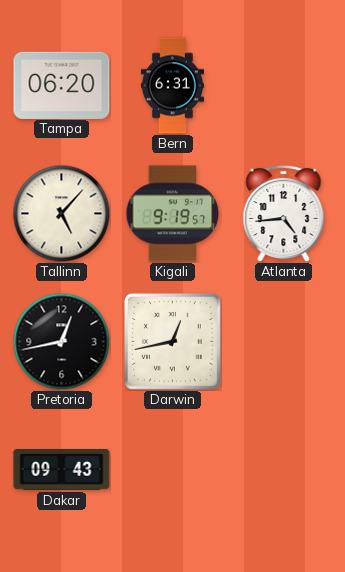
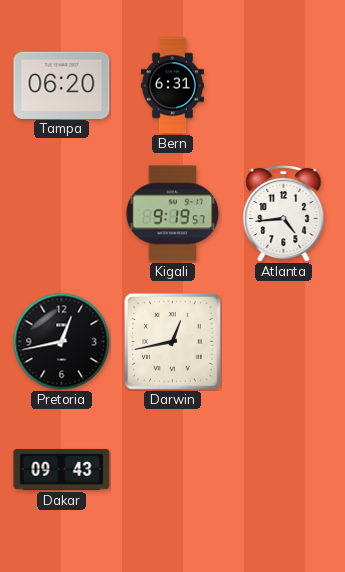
Tallinn: 5:07 -> none (61, 213)
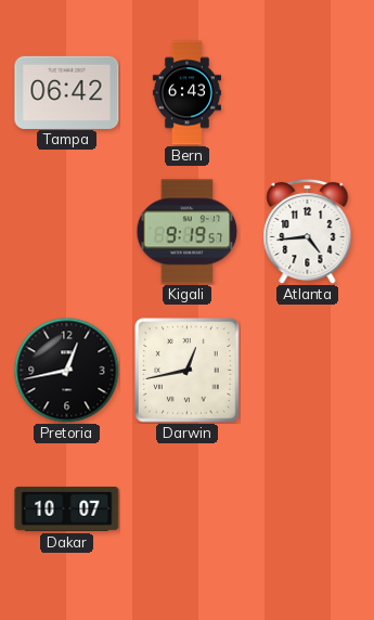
Tampa: 06:20 -> 06:42 (67, 92)
Bern: 6:31 -> 6:43 (186, 93)
Dakar: 09:43 -> 10:07 (67, 509)
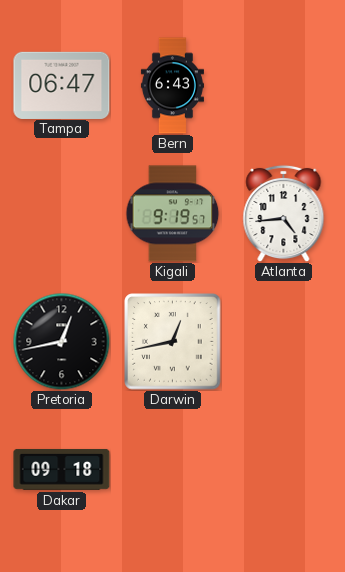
Tampa: 06:42 -> 06:47 (62, 85)
Dakar: 10:07 -> 09:18 (62, 470)
